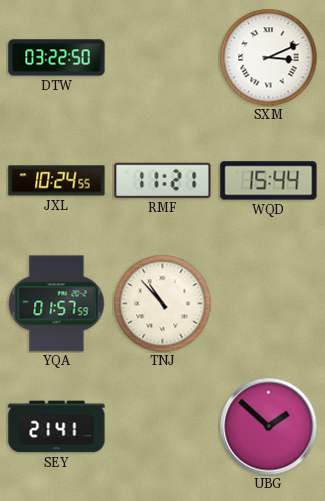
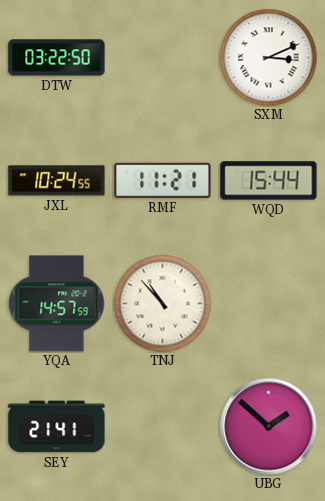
YQA: 01:57 -> 14:57 (57, 304)
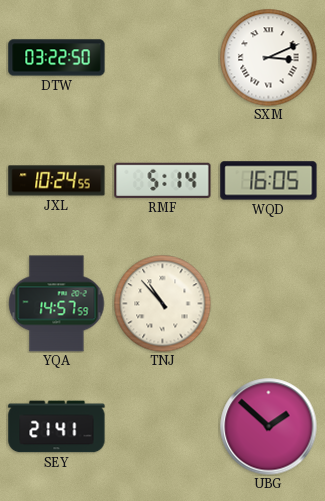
RMF: 11:21 -> 5:14 (163, 180)
WQD: 15:44 -> 16:05 (269, 181)
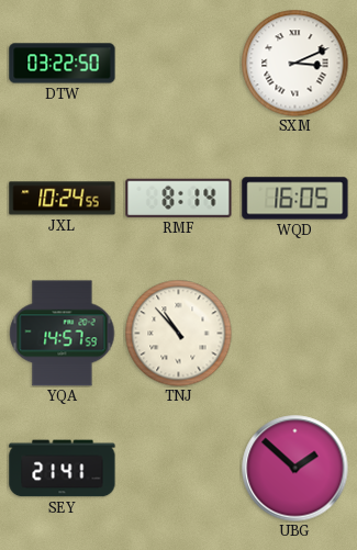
RMF: 5:14 -> 8:14 (179, 198)
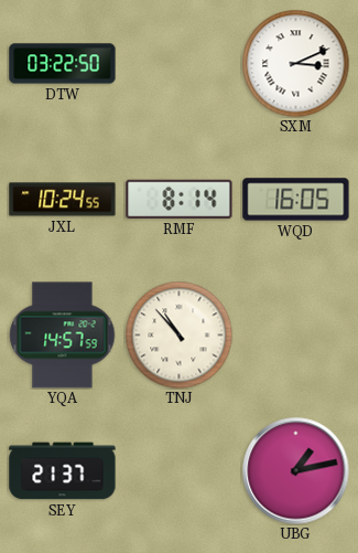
SEY: 21:41 -> 21:37 (63, 471)
UBG: 1:52 -> 1:13 (296, 471)
